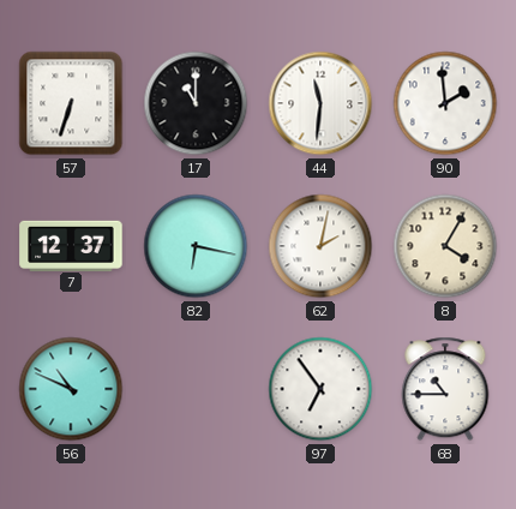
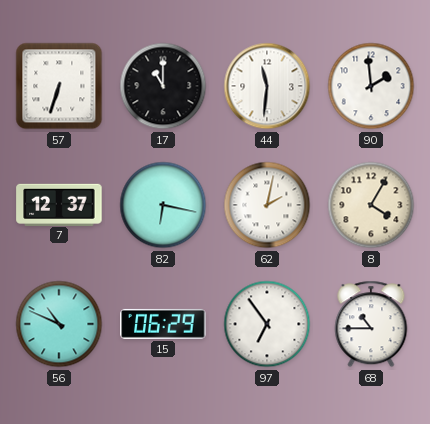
15: none -> 06:29 (163, 324)
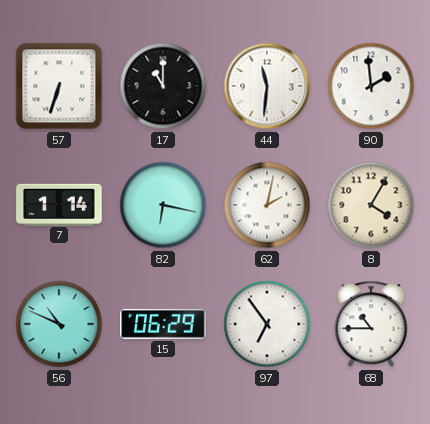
7: 12:37 -> 1:14 (59, 204)
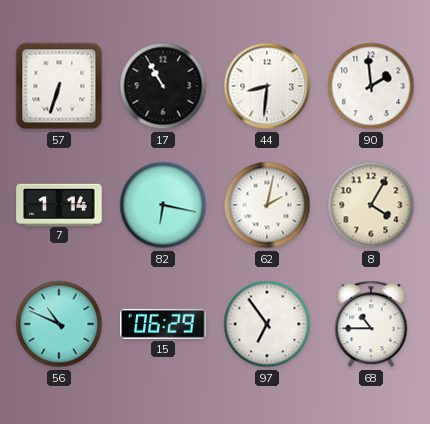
17: 11:00 -> 10:55 (163, 86)
44: 11:31 -> 8:31 (267, 86)
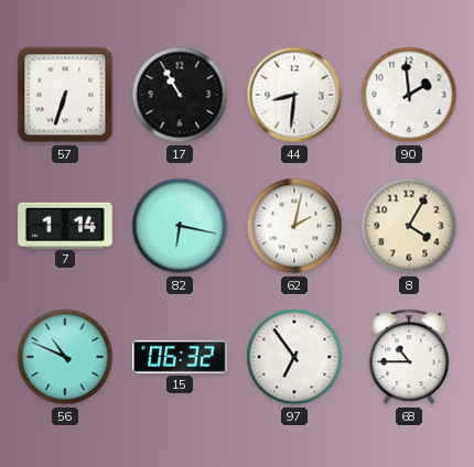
15: 06:29 -> 06:32 (180, 357)
